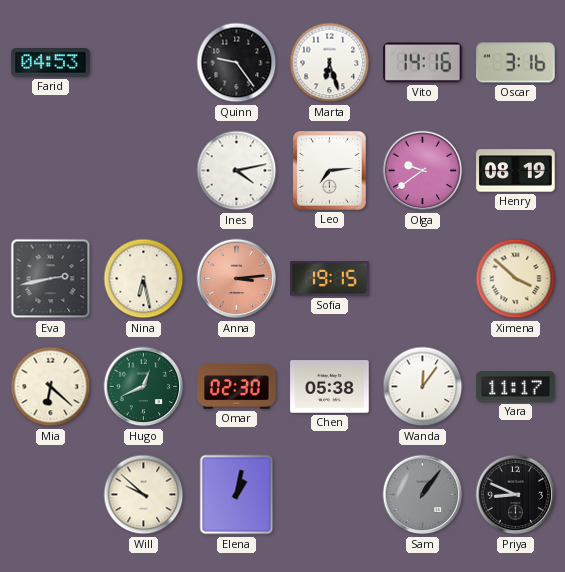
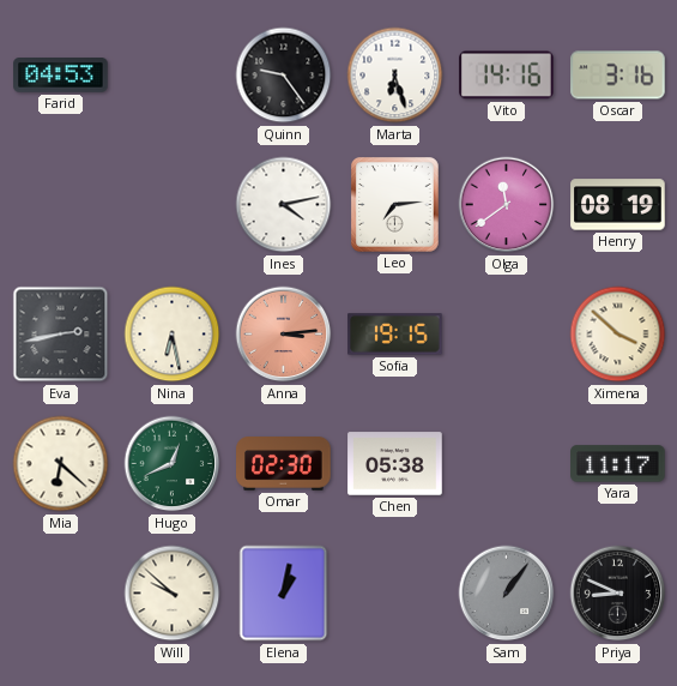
Olga: 9:39 -> 11:39 (507, 205)
Wanda: 12:06 -> none (423, 387)
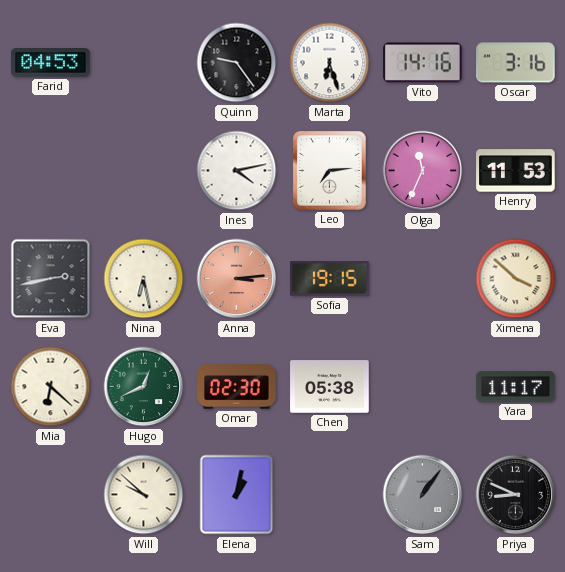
Olga: 11:39 -> 11:34 (423, 171)
Henry: 08:19 -> 11:53 (516, 171)
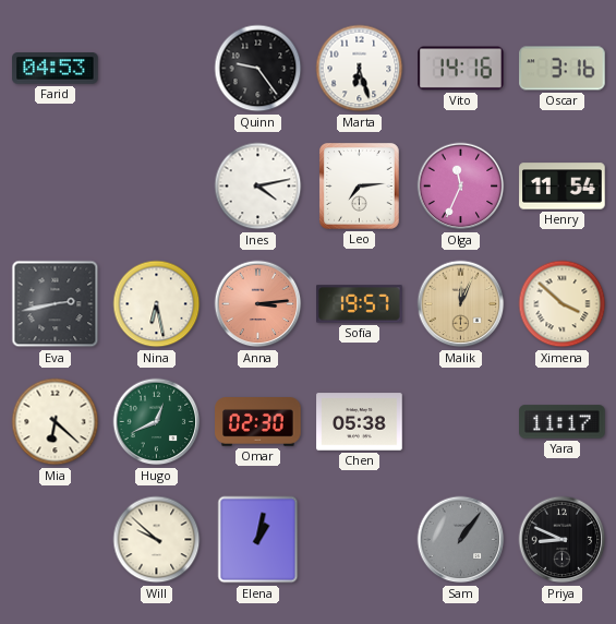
Henry: 11:53 -> 11:54 (563, 187)
Sofia: 19:15 -> 19:57 (360, 304)
Malik: none -> 12:04 (461, 304)
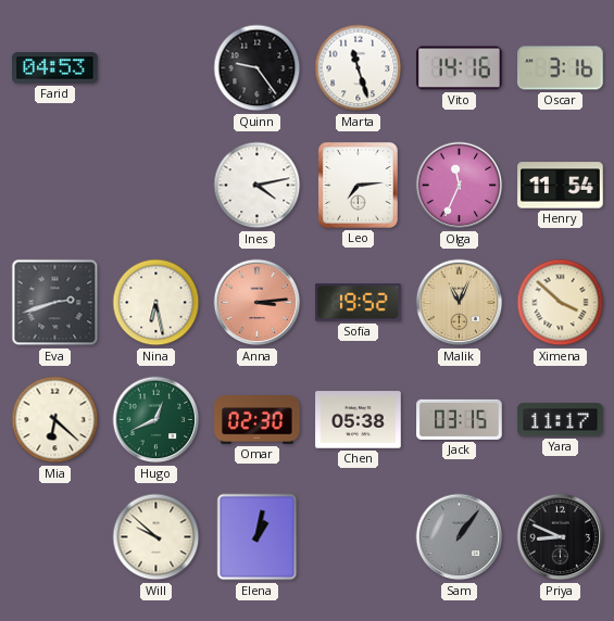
Marta: 6:27 -> 11:27 (359, 68)
Eva: 2:43 -> 2:42 (55, 303)
Sofia: 19:57 -> 19:52 (359, 303)
Malik: 12:04 -> 11:04 (460, 303)
Jack: none -> 03:15 (460, 419)
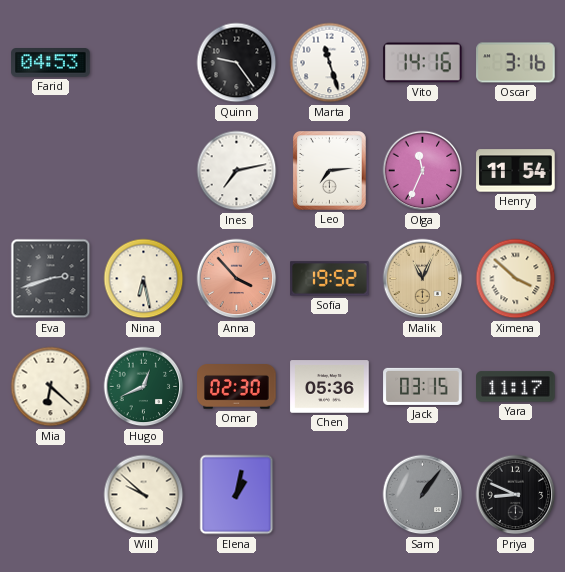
Ines: 4:13 -> 7:13 (237, 171)
Anna: 3:14 -> 3:53 (237, 279)
Chen: 05:38 -> 05:36 (330, 387)
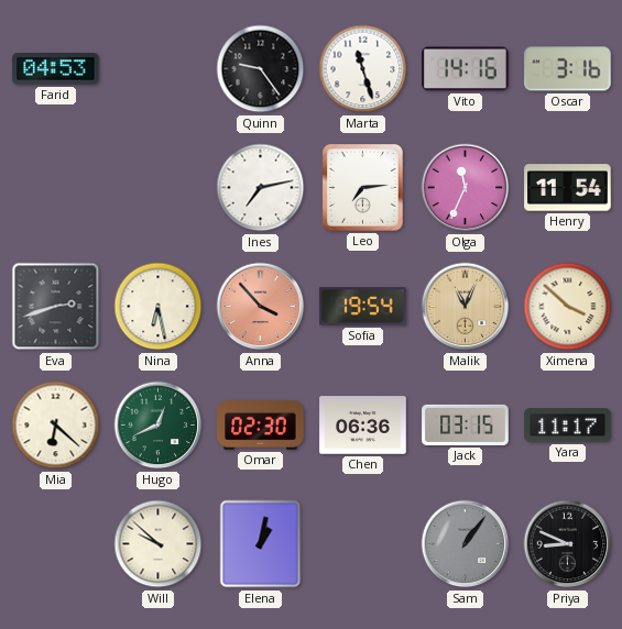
Sofia: 19:52 -> 19:54 (363, 307)
Chen: 05:36 -> 06:36 (363, 426)
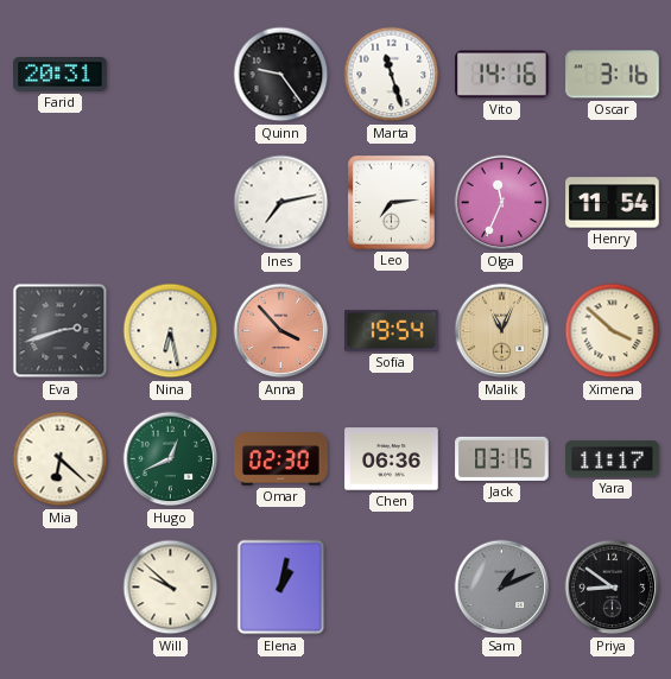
Farid: 04:53 -> 20:31 (61, 75)
Sam: 1:06 -> 1:11 (502, 588)
Priya: 8:49 -> 8:51 (613, 588)
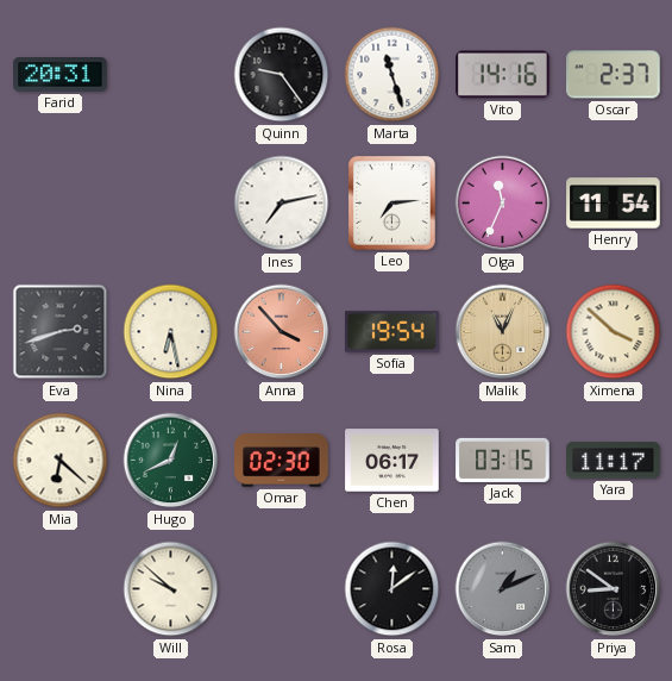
Oscar: 3:16 -> 2:37 (614, 75)
Chen: 06:36 -> 06:17 (392, 461)
Elena: 1:02 -> none (281, 588)
Rosa: none -> 12:09 (392, 589)
